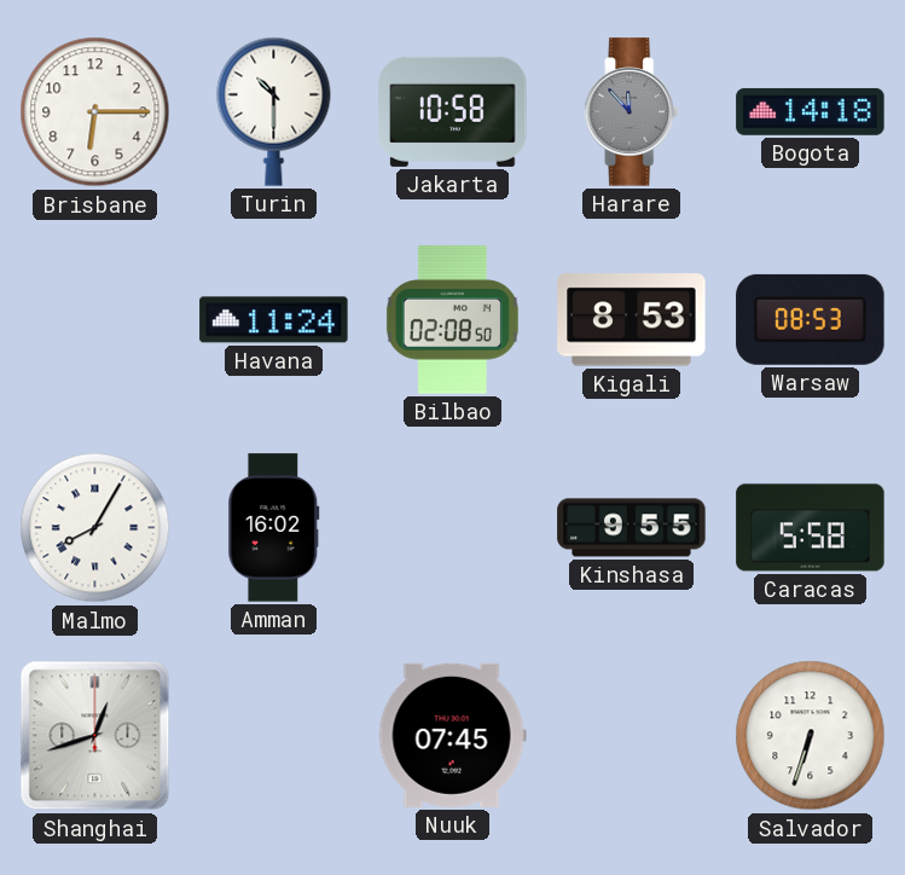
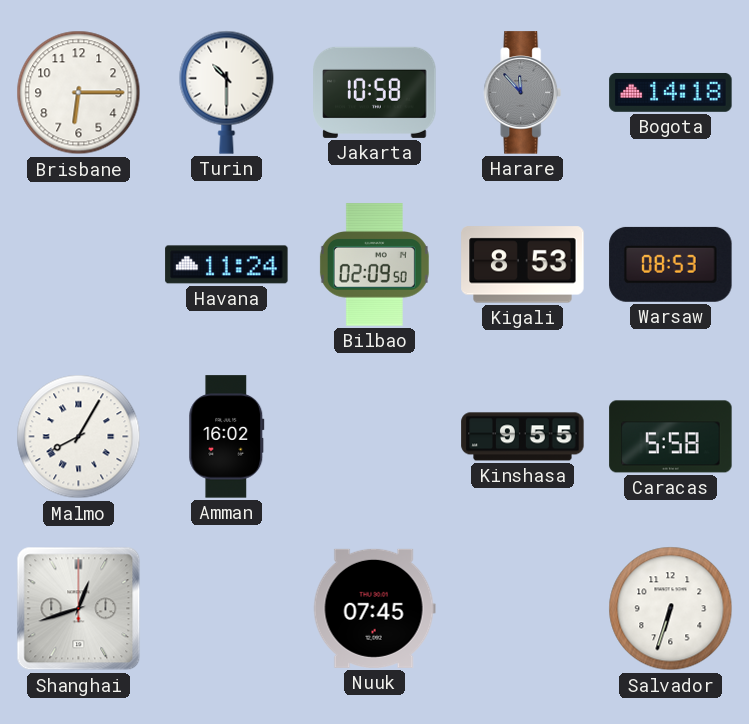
Bilbao: 02:08 -> 02:09 (374, 265)
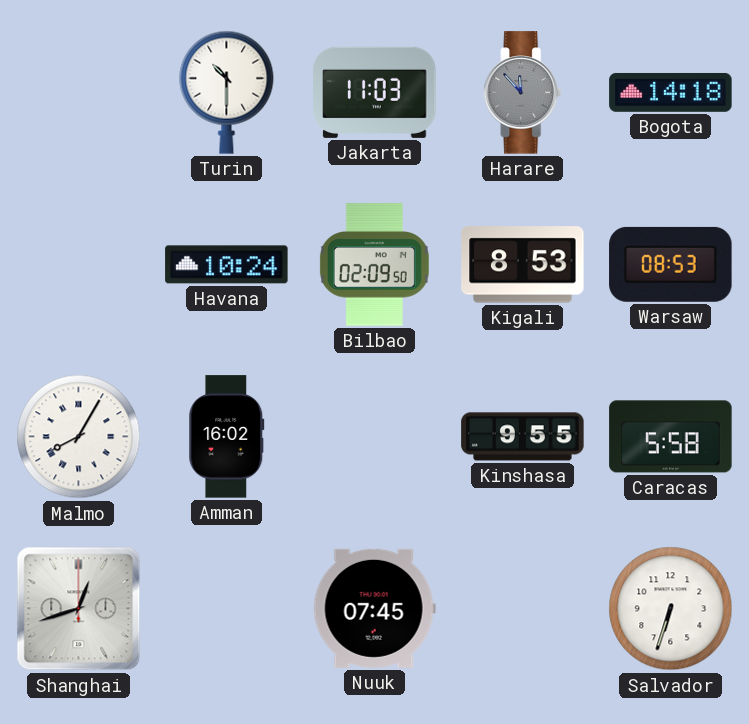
Brisbane: 6:15 -> none (79, 93)
Jakarta: 10:58 -> 11:03 (375, 92)
Havana: 11:24 -> 10:24 (227, 265)
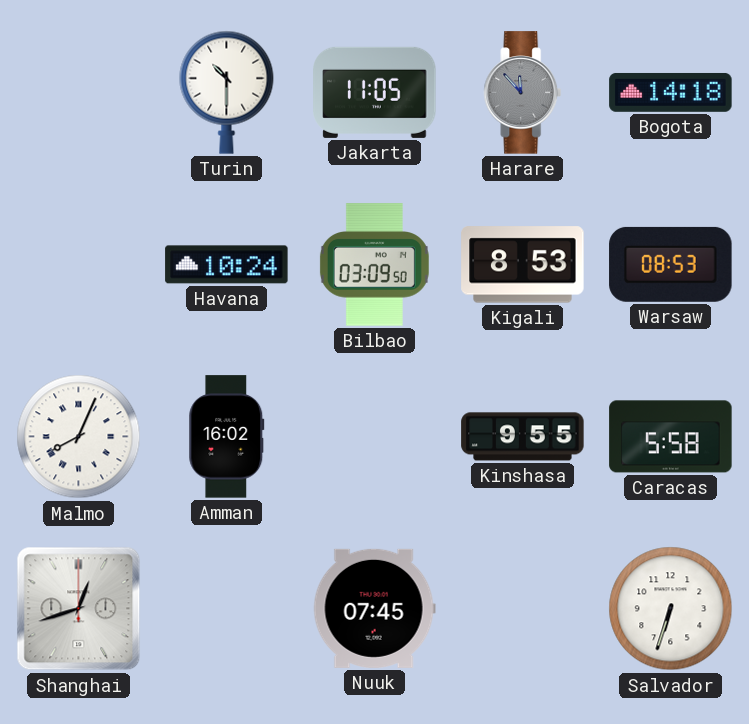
Jakarta: 11:03 -> 11:05 (375, 92)
Bilbao: 02:09 -> 03:09 (374, 265)
Malmo: 8:05 -> 8:04 (79, 437)
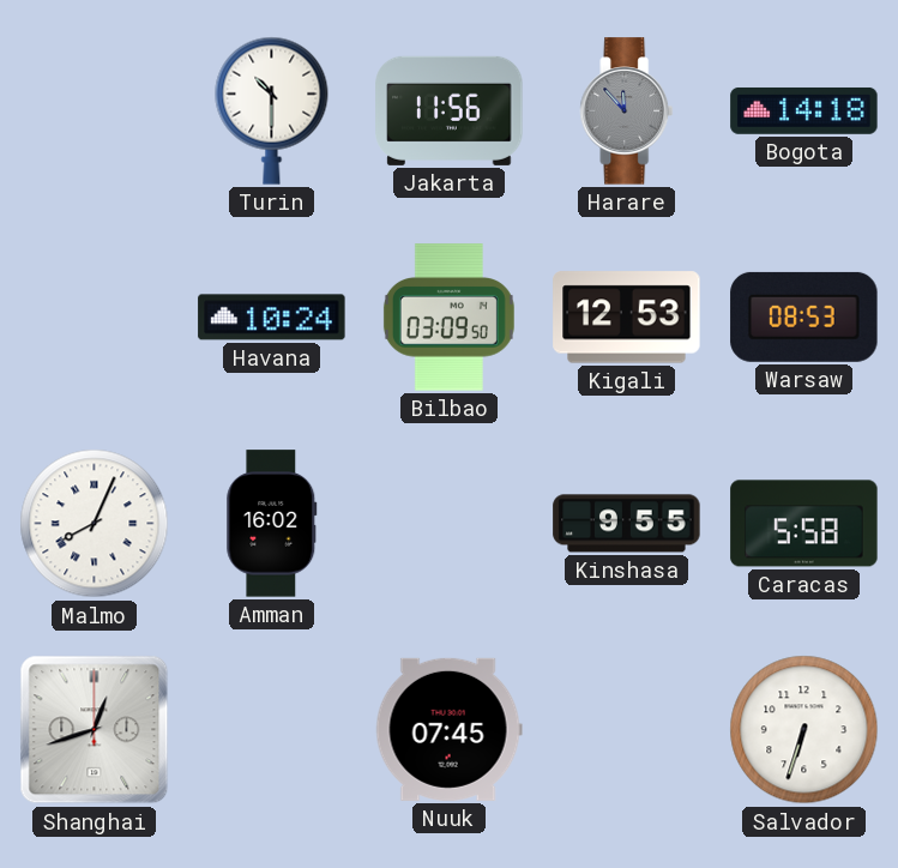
Jakarta: 11:05 -> 11:56 (450, 110)
Kigali: 8:53 -> 12:53 (627, 318)
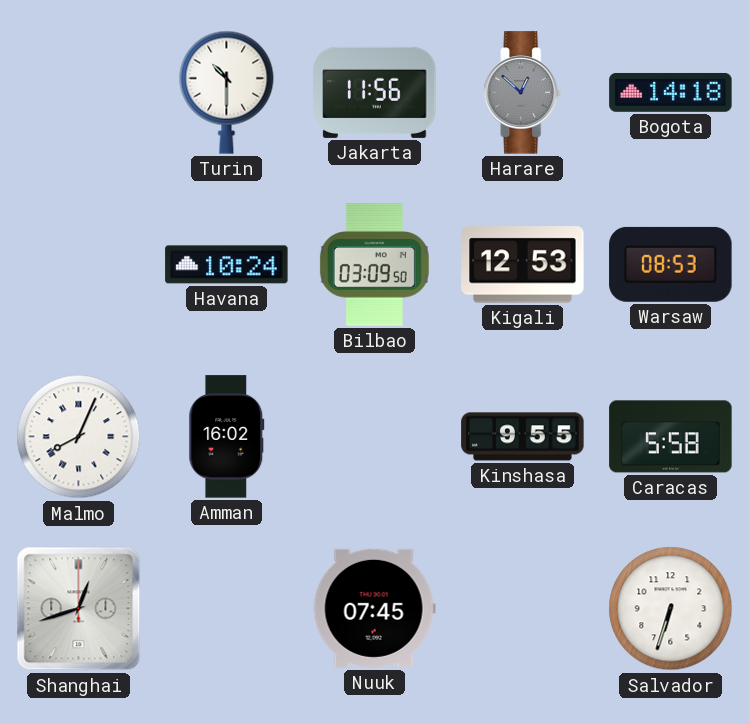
Harare: 11:53 -> 12:52 (523, 93)
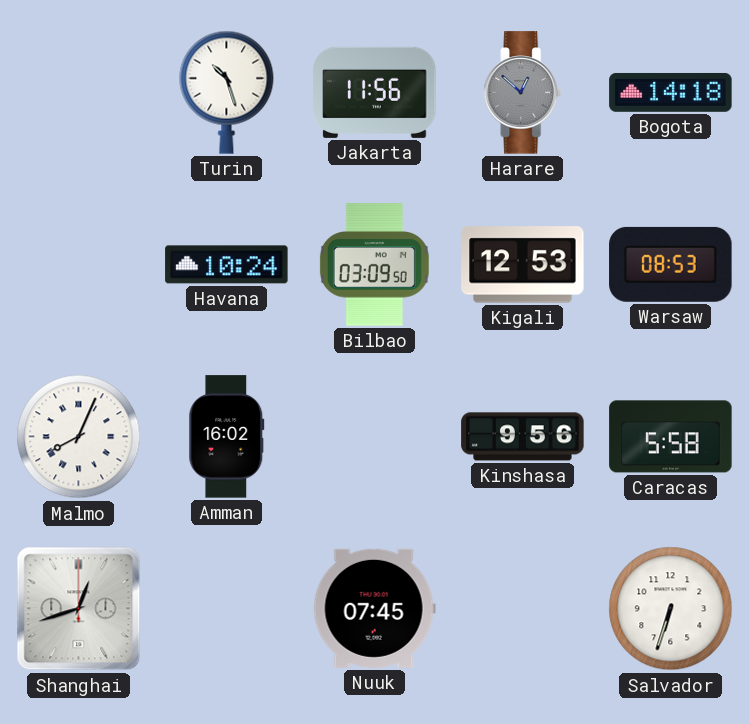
Turin: 10:30 -> 10:27 (227, 92)
Kinshasa: 9:55 -> 9:56 (523, 437)
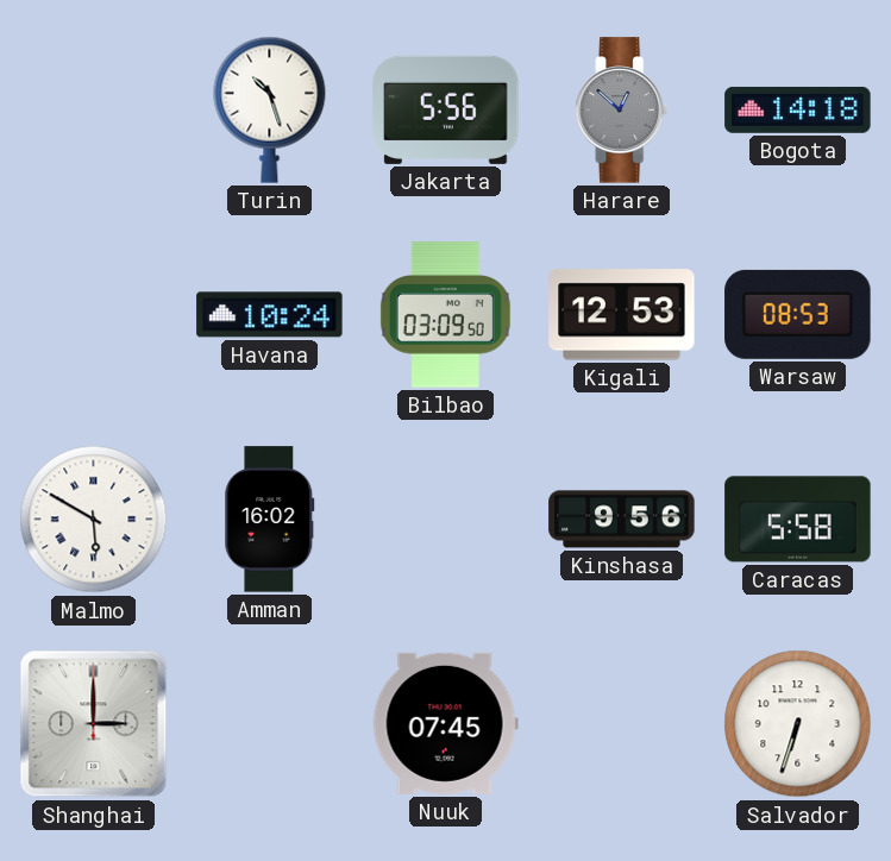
Jakarta: 11:56 -> 5:56 (446, 109)
Malmo: 8:04 -> 5:50 (94, 520)
Shanghai: 12:42 -> 3:00 (94, 724)
